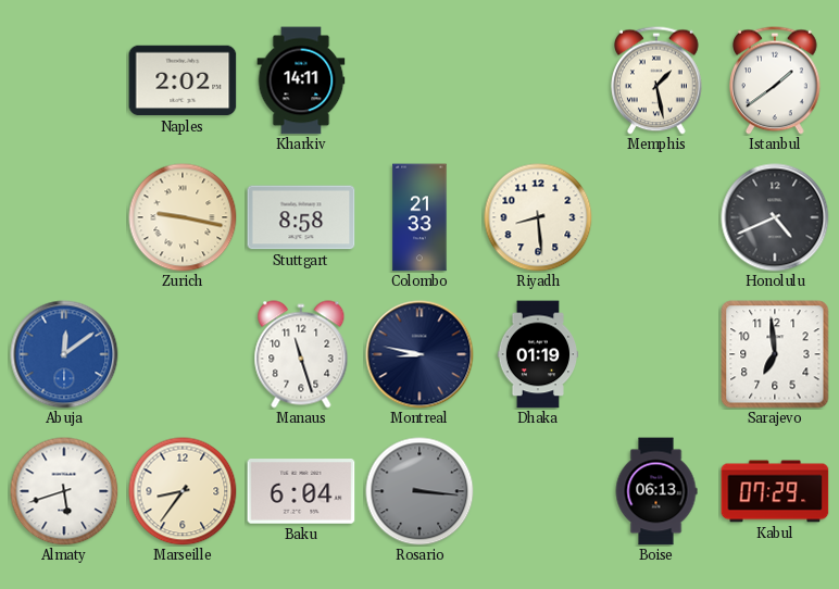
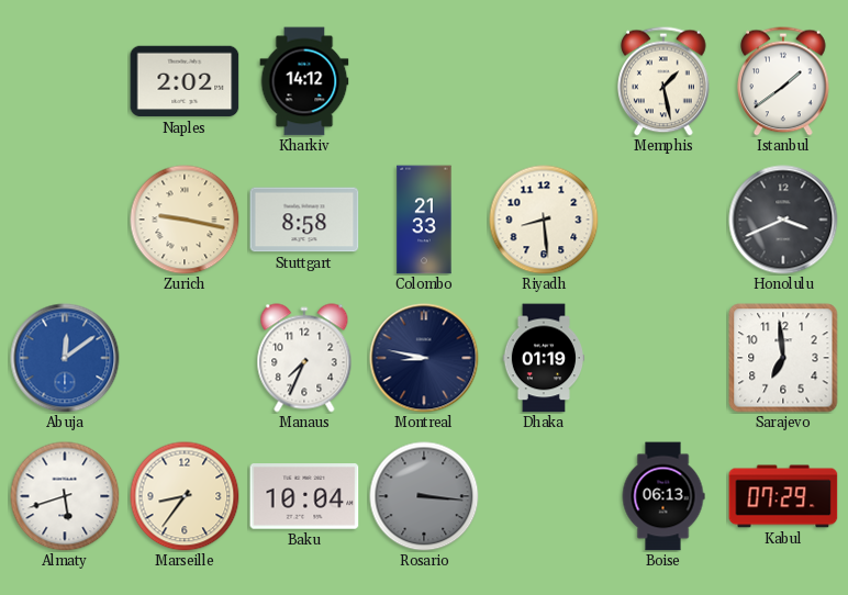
Kharkiv: 14:11 -> 14:12 (304, 81)
Honolulu: 4:41 -> 3:41 (783, 220)
Manaus: 11:27 -> 7:34 (304, 358)
Baku: 6:04 -> 10:04 (304, 496)
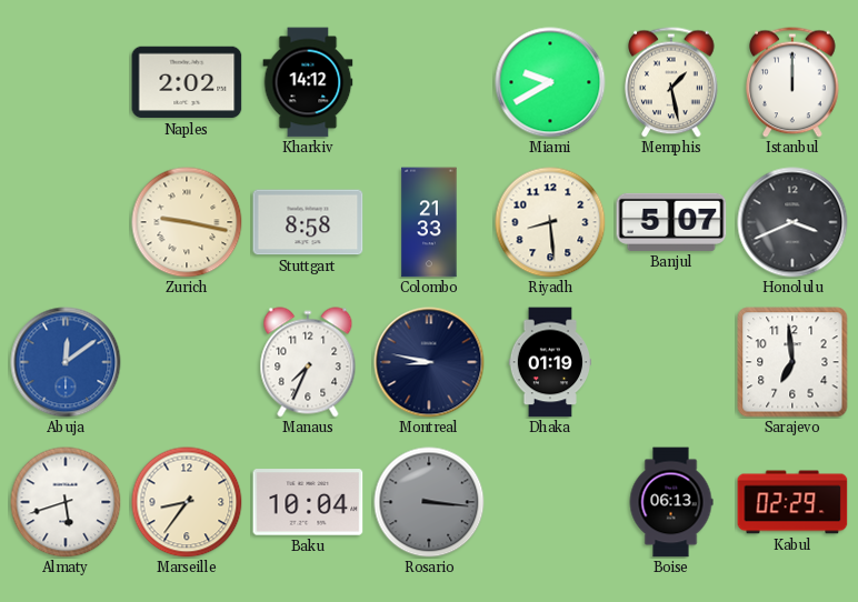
Miami: none -> 9:40 (550, 82)
Istanbul: 1:39 -> 12:00 (792, 82)
Banjul: none -> 5:07 (671, 222)
Kabul: 07:29 -> 02:29 (792, 502)
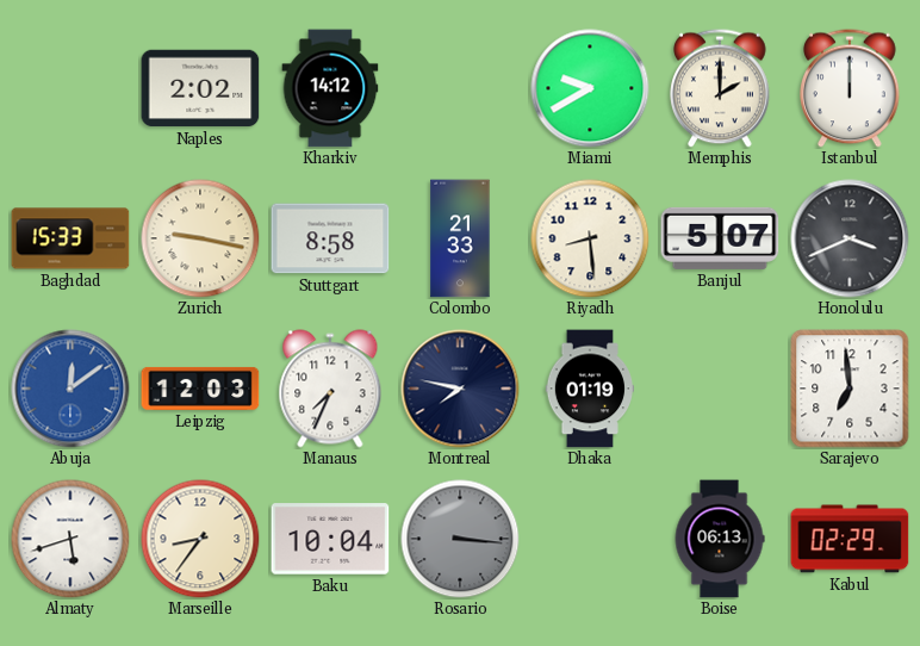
Memphis: 1:28 -> 2:00 (720, 88)
Baghdad: none -> 15:33 (70, 238)
Leipzig: none -> 12:03 (200, 389)
Montreal: 8:47 -> 7:47 (460, 389)
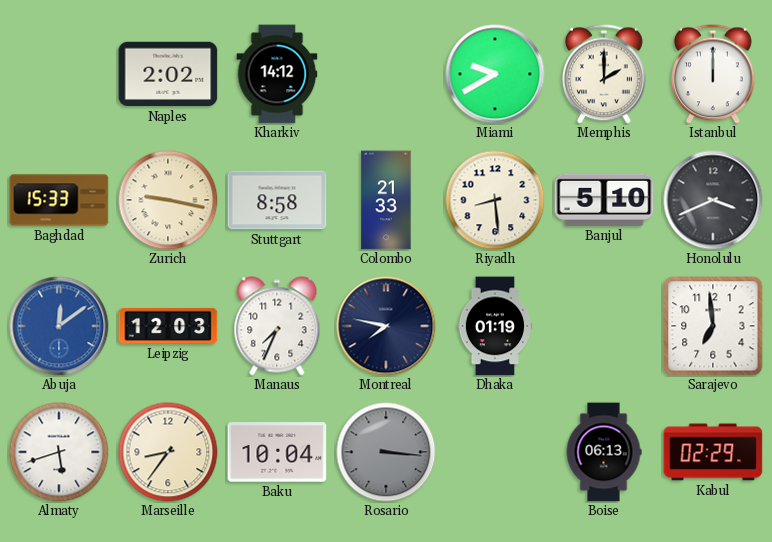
Banjul: 5:07 -> 5:10 (604, 200)
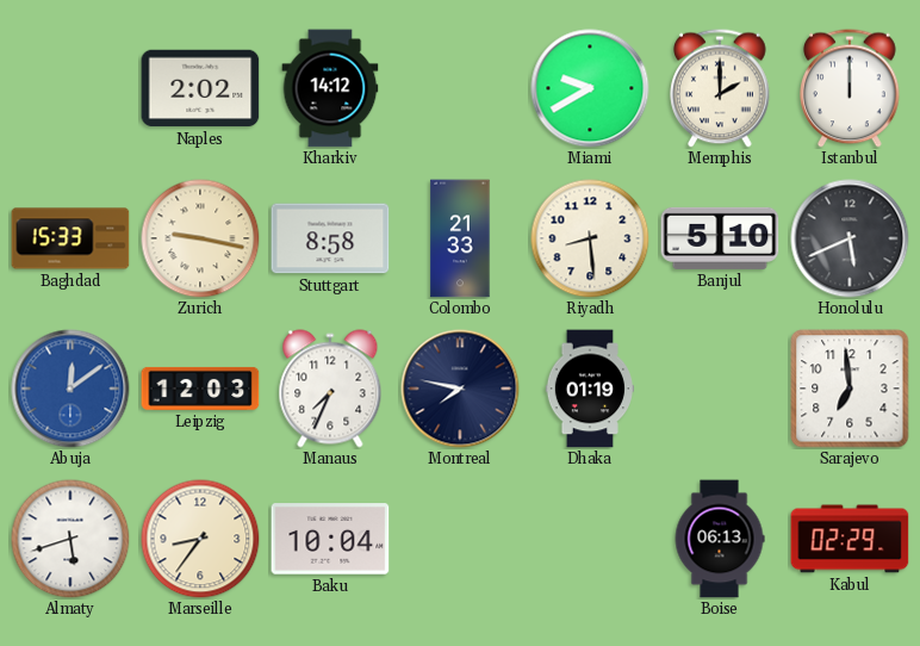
Honolulu: 3:41 -> 5:41 (850, 238)
Rosario: 3:16 -> none (386, 452)
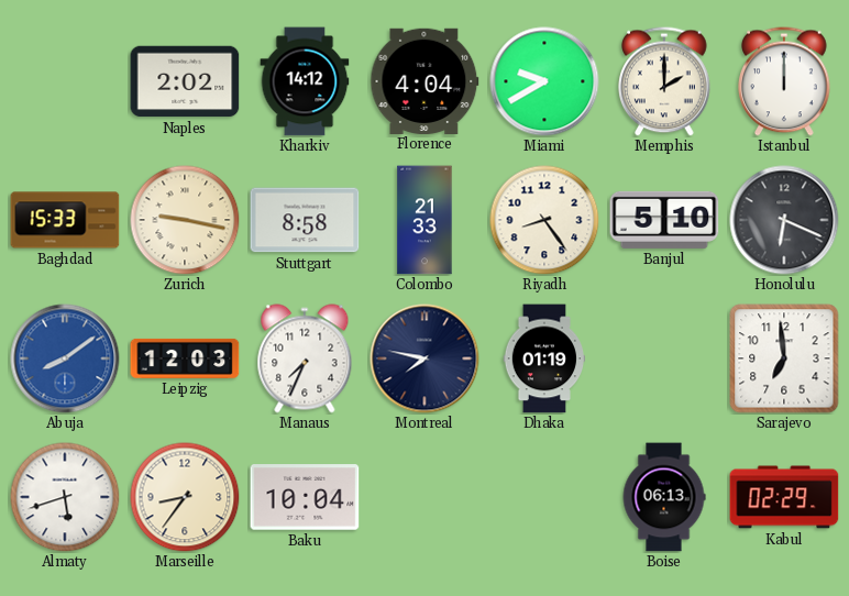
Florence: none -> 4:04 (424, 80)
Riyadh: 8:29 -> 8:24 (544, 220)
Honolulu: 5:41 -> 6:19 (784, 220)
Abuja: 12:09 -> 8:09 (65, 358)
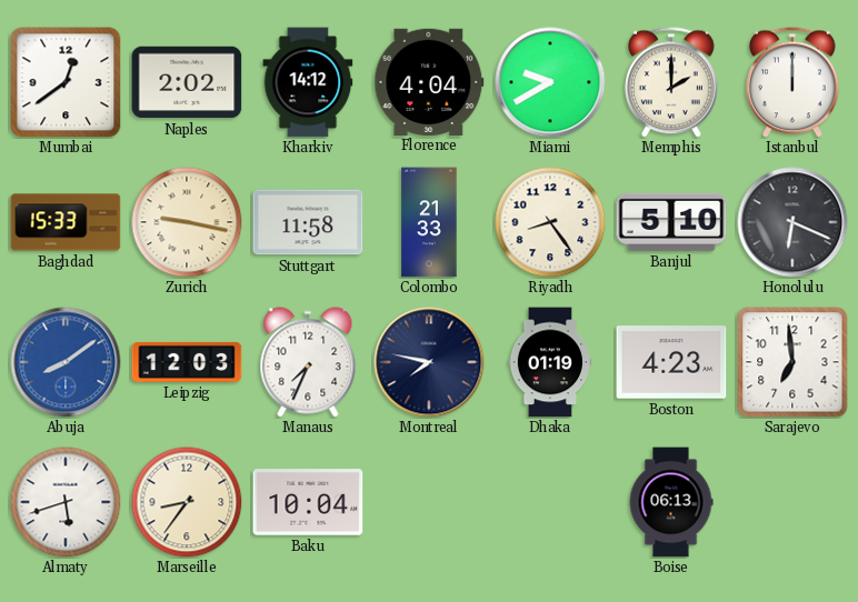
Mumbai: none -> 12:39 (66, 82)
Stuttgart: 8:58 -> 11:58 (308, 222)
Boston: none -> 4:23 (671, 362)
Kabul: 02:29 -> none (784, 497)
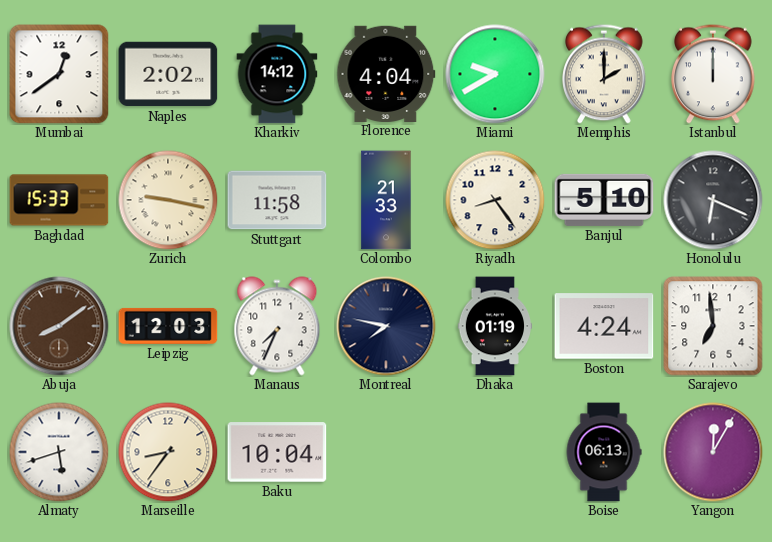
Abuja dial: blue -> brown (59, 326)
Boston: 4:23 -> 4:24 (604, 326)
Yangon: none -> 12:05 (713, 452)
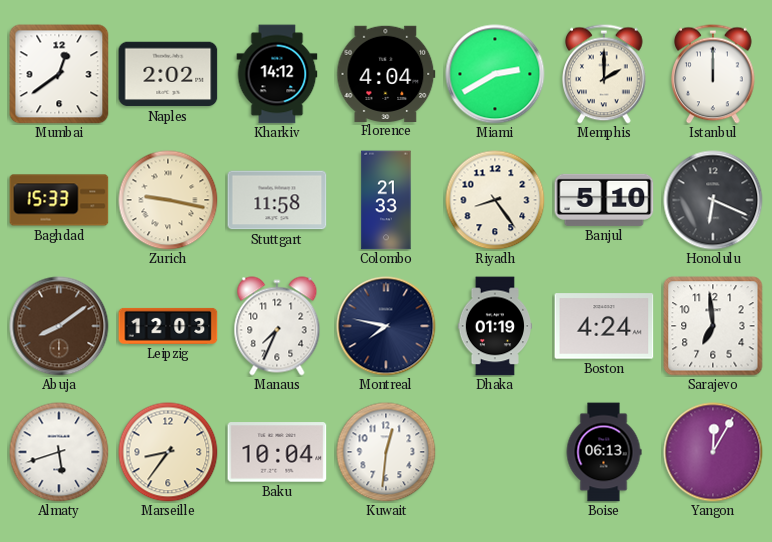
Miami: 9:40 -> 2:40 (495, 74)
Kuwait: none -> 12:31 (386, 452)
